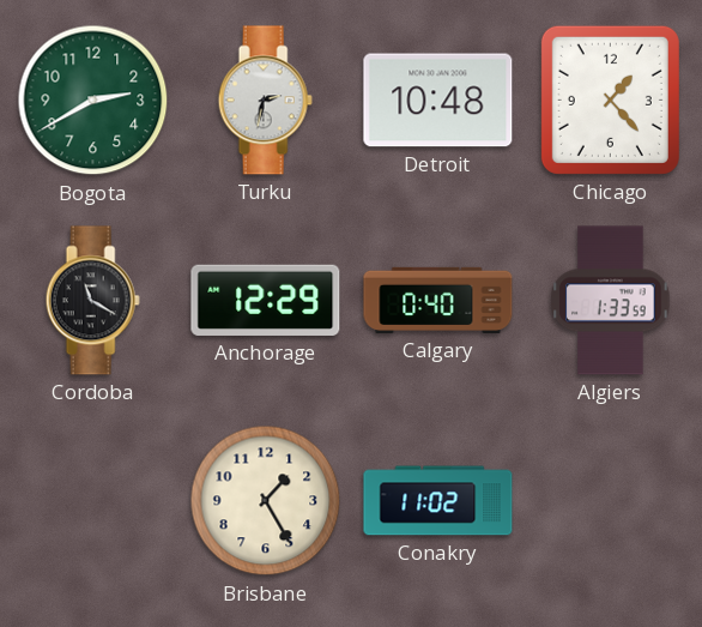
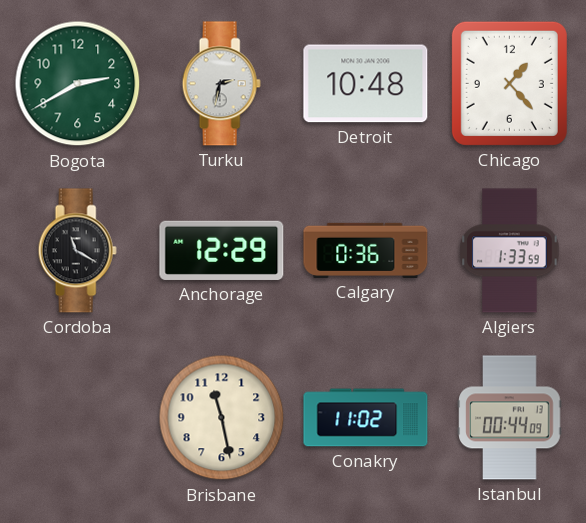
Calgary: 0:40 -> 0:36 (366, 250)
Brisbane: 1:25 -> 11:28 (222, 418)
Istanbul: none -> 00:44 (510, 418)
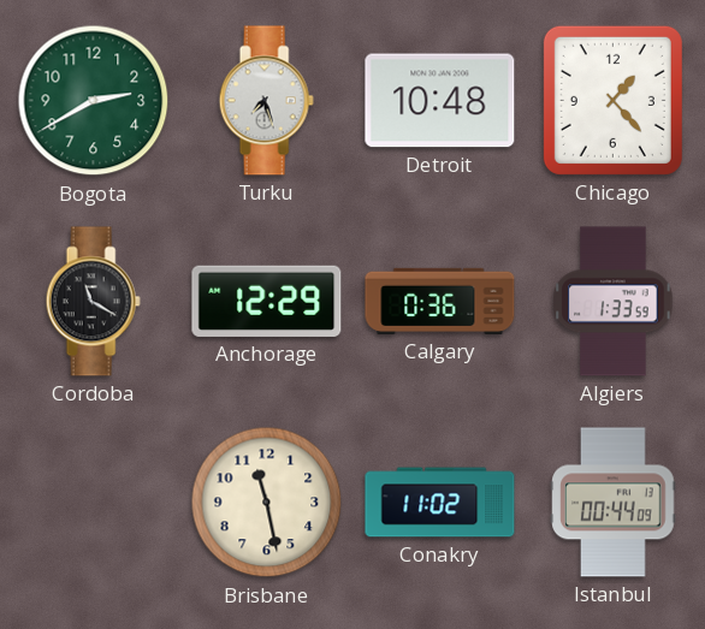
Turku: 2:32 -> 7:27 (266, 101)
